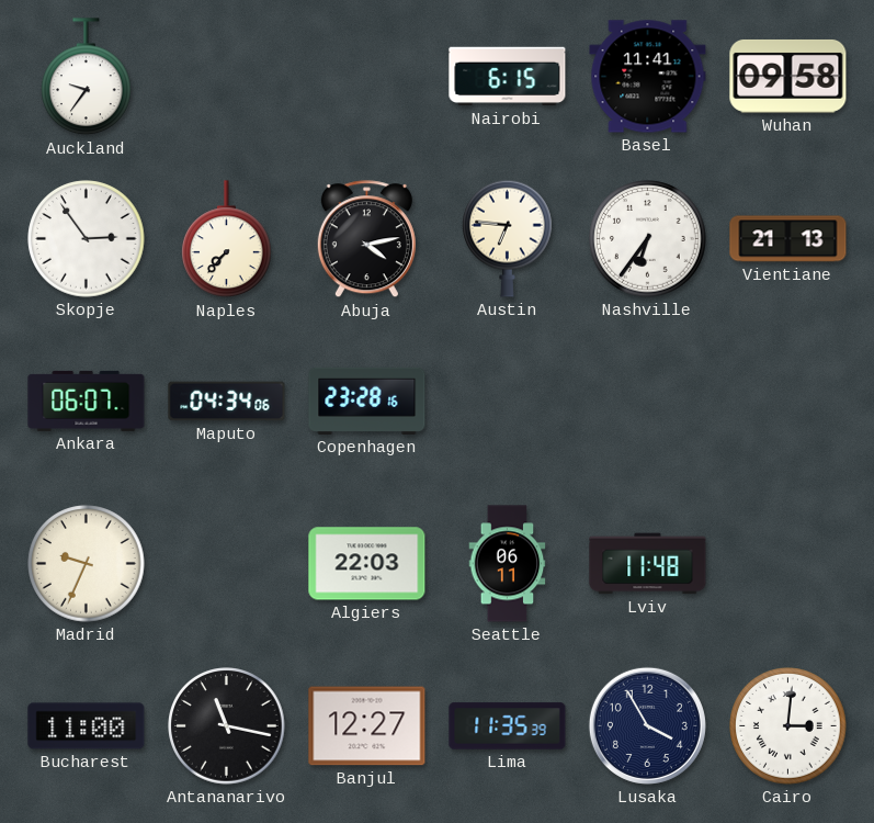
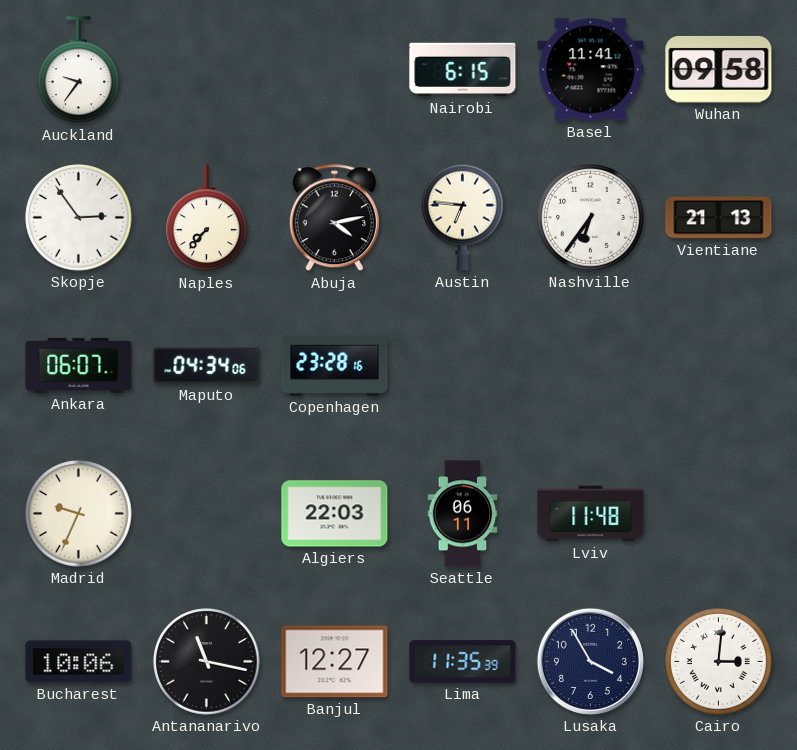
Bucharest: 11:00 -> 10:06 (79, 662)
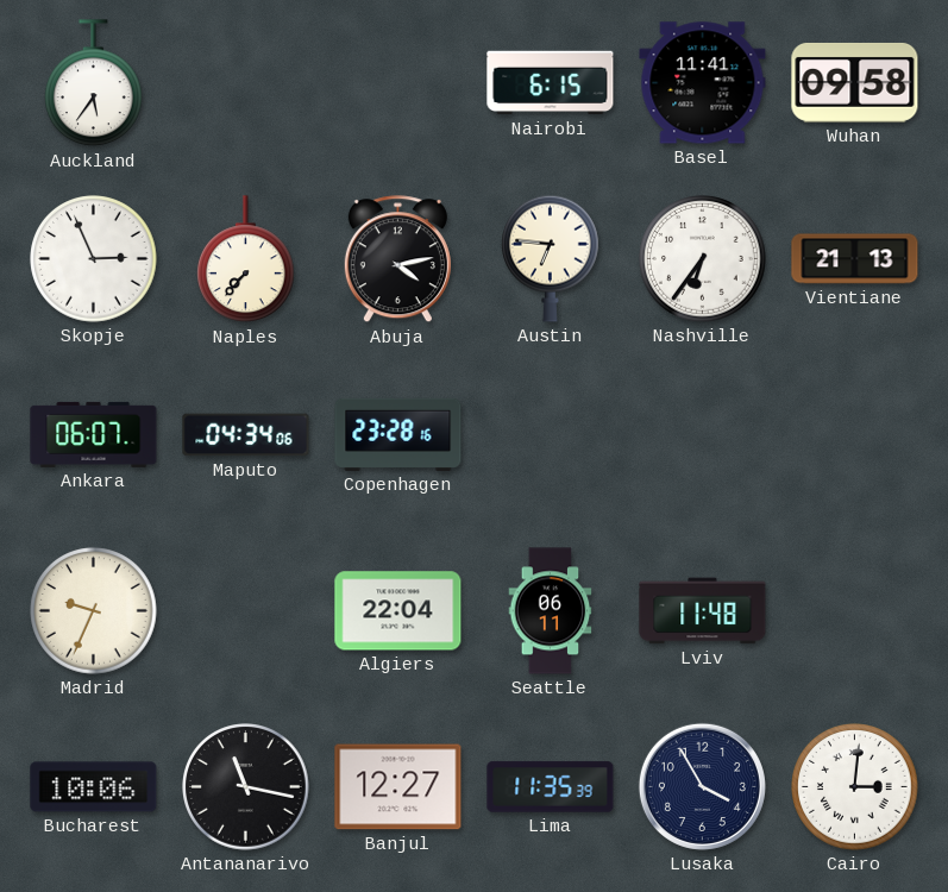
Auckland: 9:36 -> 5:36 (94, 83)
Skopje: 2:54 -> 2:56 (94, 259)
Algiers: 22:03 -> 22:04 (398, 611)
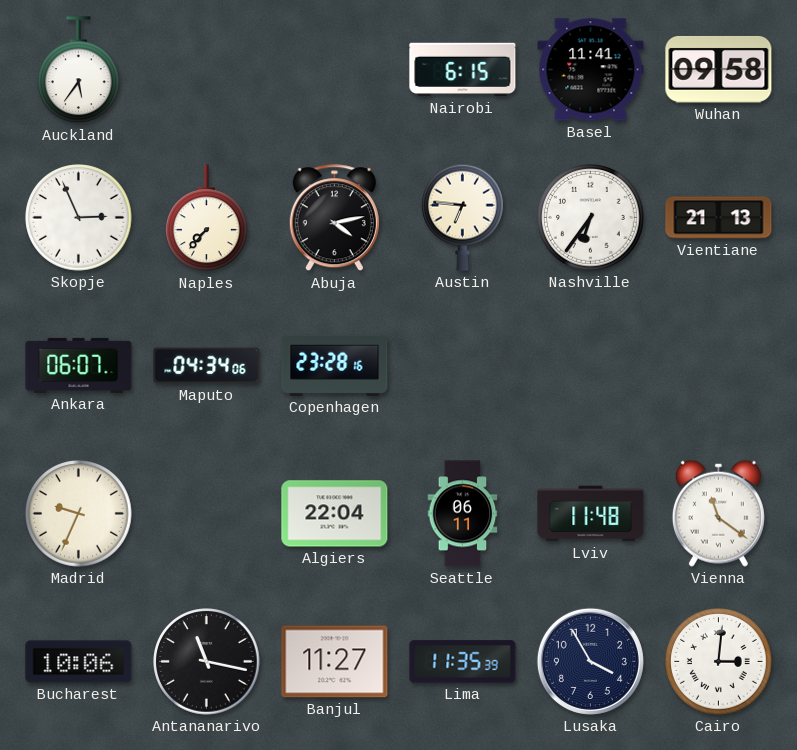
Vienna: none -> 11:21 (718, 513)
Banjul: 12:27 -> 11:27 (335, 662)
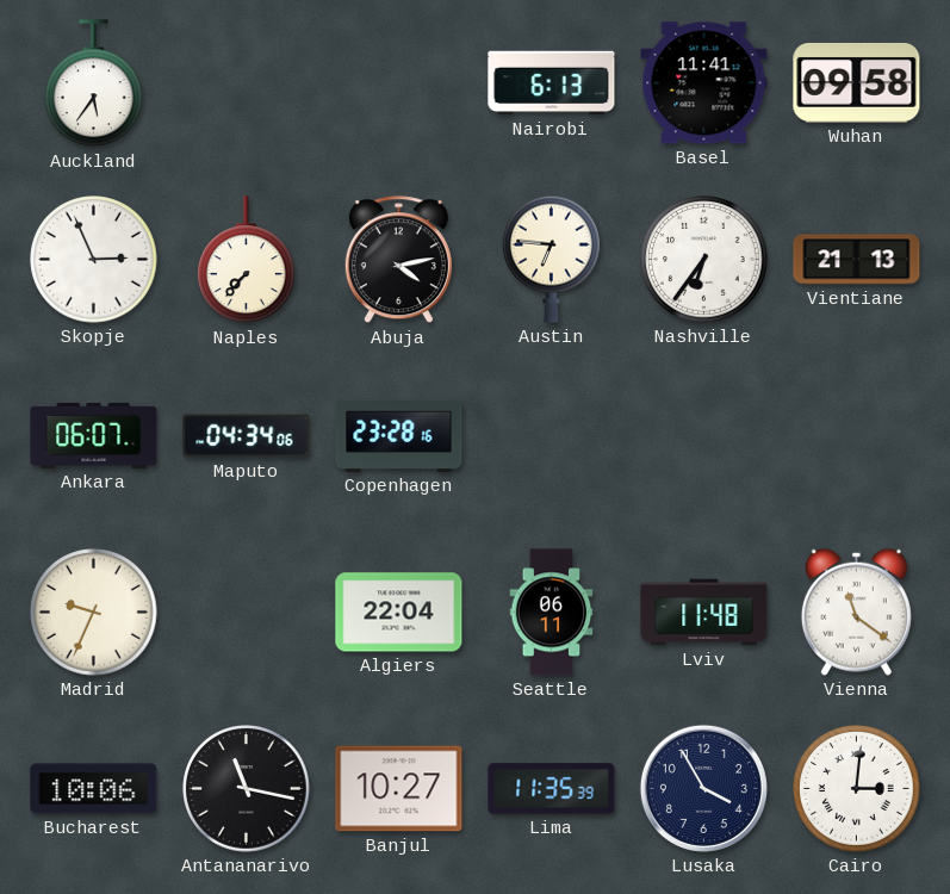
Nairobi: 6:15 -> 6:13 (552, 83)
Banjul: 11:27 -> 10:27 (399, 789)
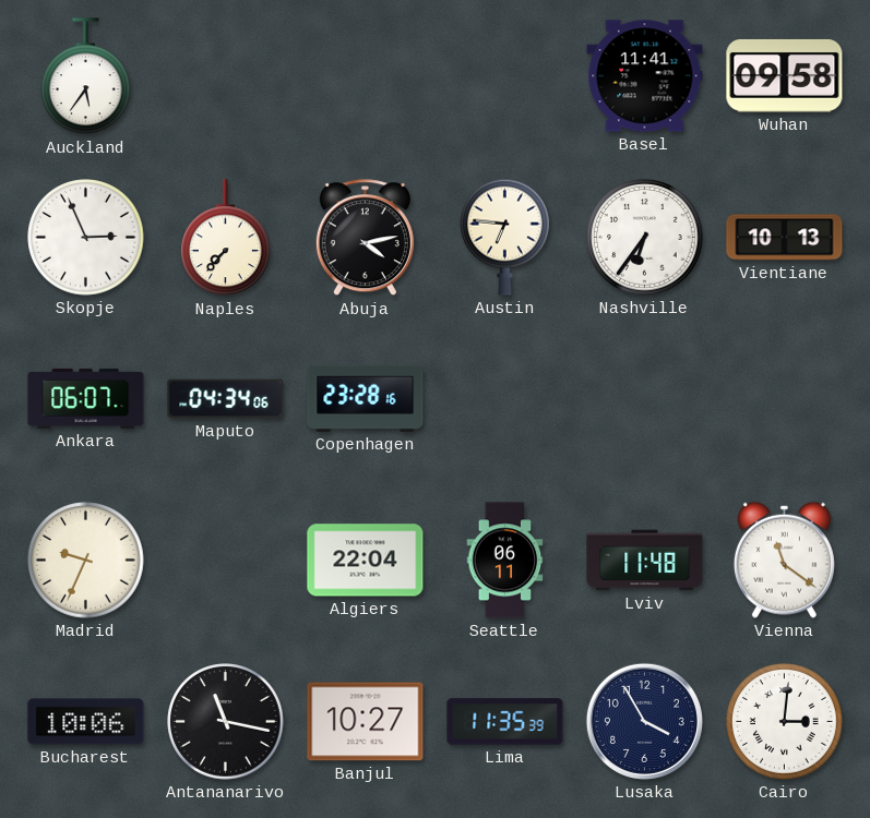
Nairobi: 6:13 -> none (552, 83)
Vientiane: 21:13 -> 10:13 (785, 238)
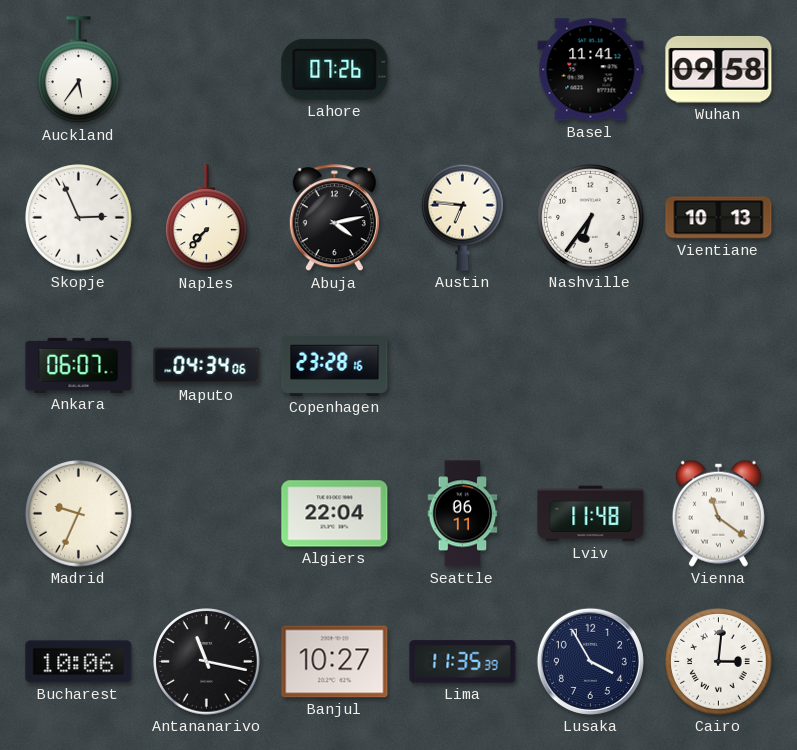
Lahore: none -> 07:26 (335, 69)
